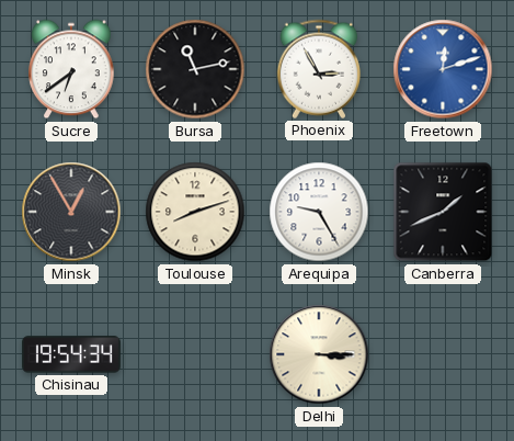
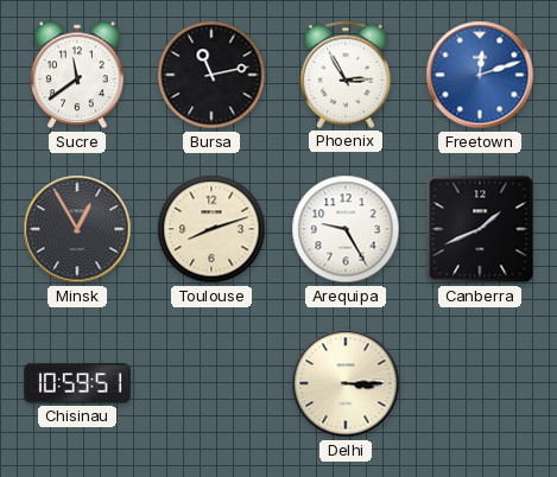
Sucre: 6:39 -> 11:39 (77, 75)
Chisinau: 19:54 -> 10:59 (78, 383)
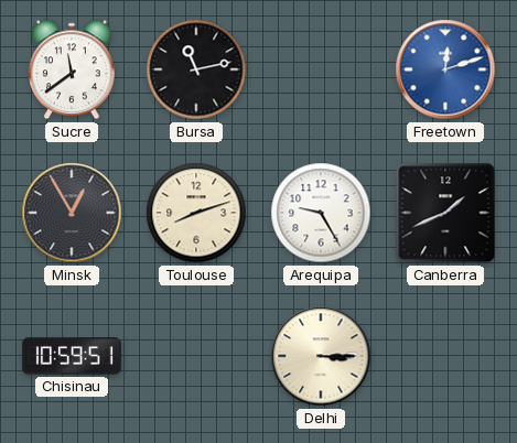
Phoenix: 2:55 -> none (346, 75)
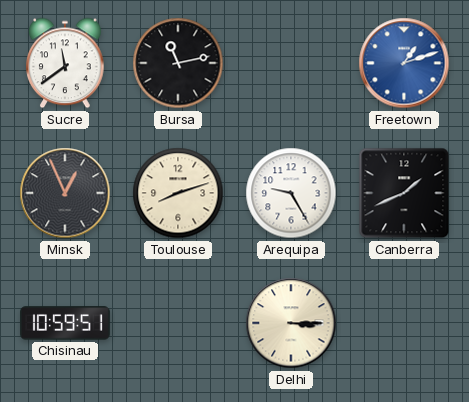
Freetown: 12:12 -> 1:12 (404, 63)
Minsk: 12:55 -> 12:56 (65, 193)
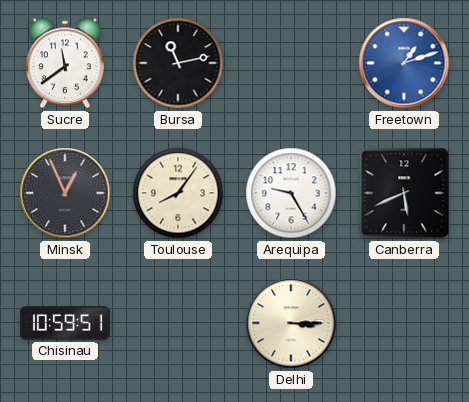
Toulouse: 8:12 -> 8:06 (178, 193)
Canberra: 1:41 -> 5:41 (404, 193)
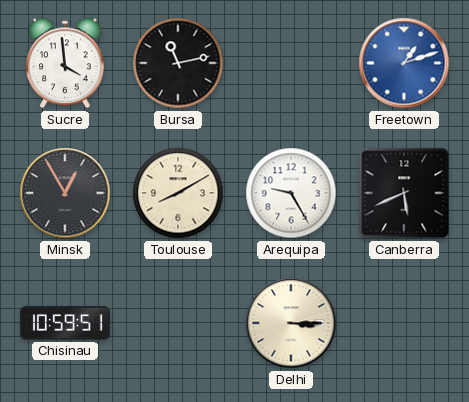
Sucre: 11:39 -> 3:59 (65, 63)
Minsk: 12:56 -> 12:55 (65, 193)
Toulouse: 8:06 -> 8:10 (178, 193)
